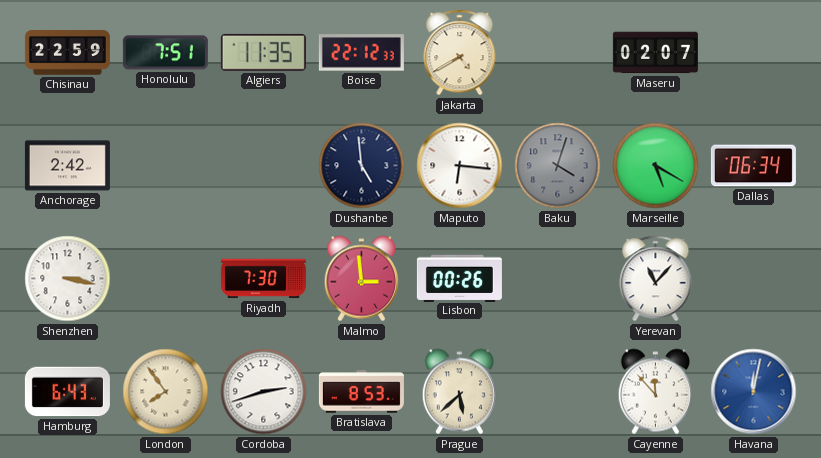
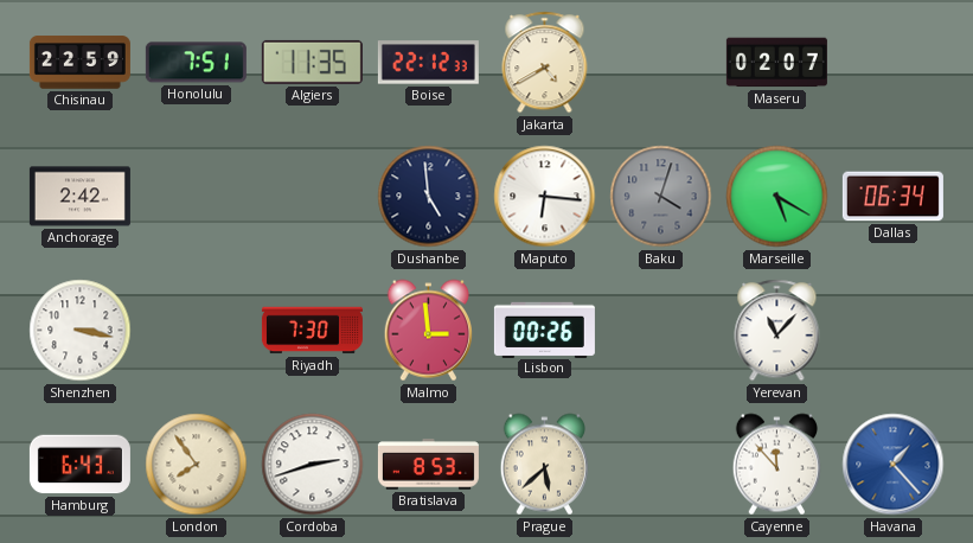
Havana: 12:02 -> 1:23 (894, 465)
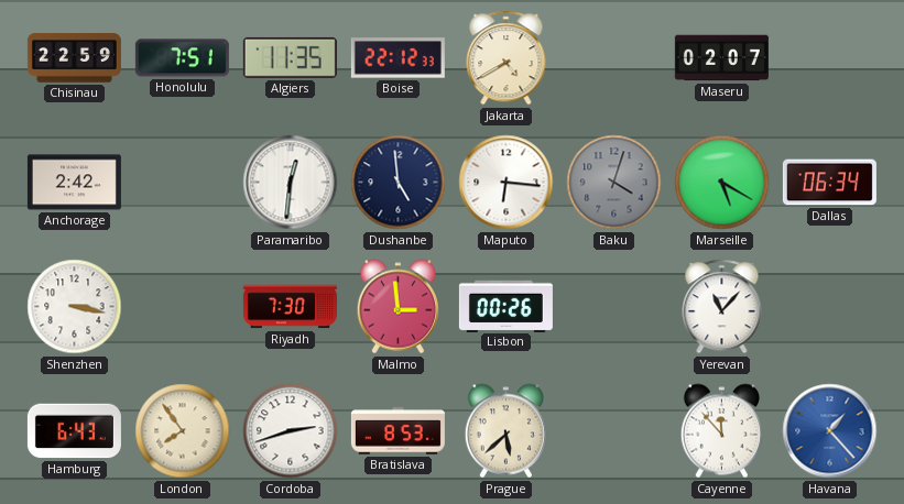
Paramaribo: none -> 12:31 (291, 183)
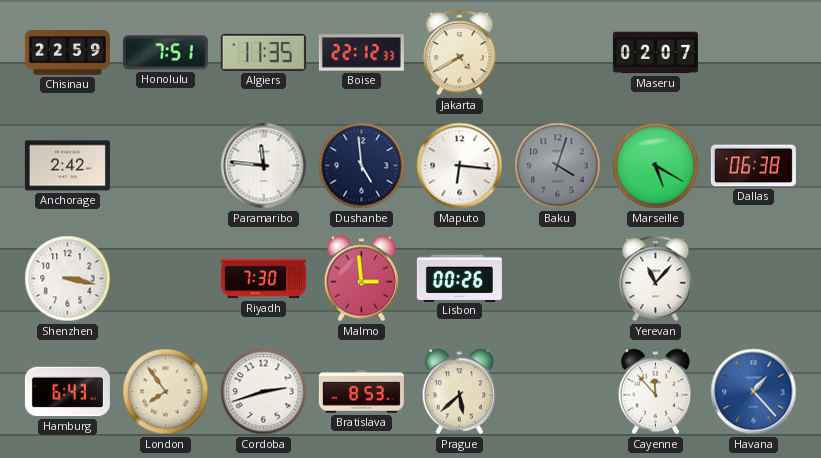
Paramaribo: 12:31 -> 11:46 (264, 166)
Dallas: 06:34 -> 06:38 (753, 166)
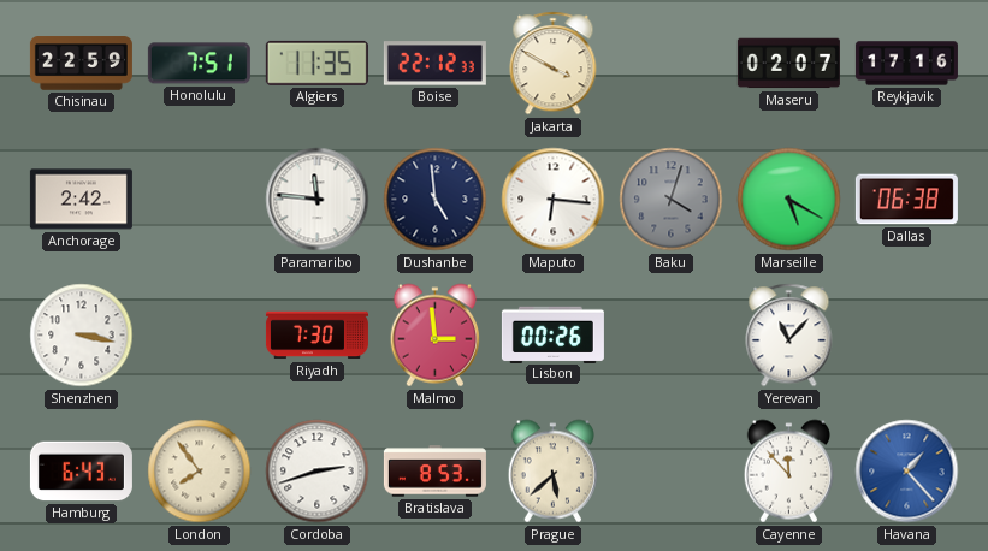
Jakarta: 4:40 -> 3:50 (554, 64)
Reykjavik: none -> 17:16 (906, 64)
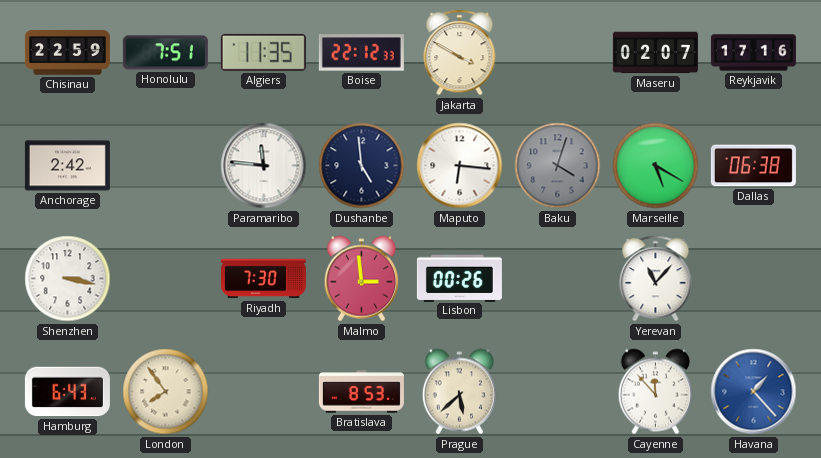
Cordoba: 2:42 -> none (318, 472)
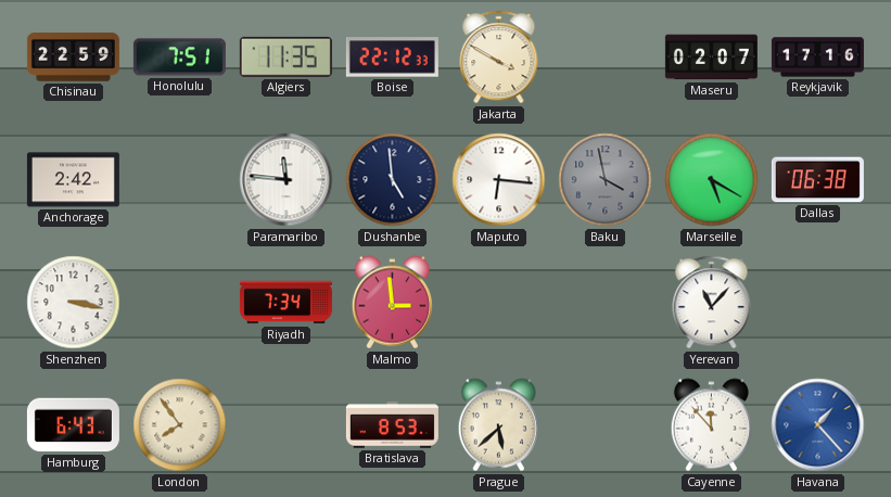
Baku: 4:03 -> 3:58 (606, 180)
Riyadh: 7:30 -> 7:34 (285, 303)
Lisbon: 00:26 -> none (459, 278)
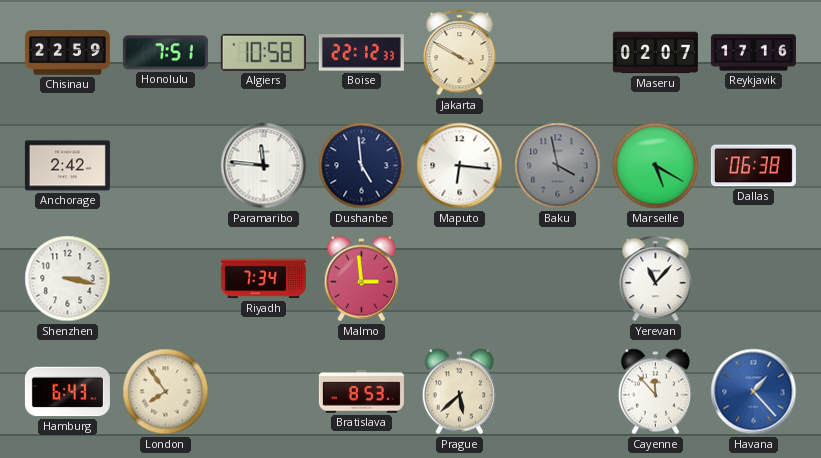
Algiers: 11:35 -> 10:58 (263, 52)
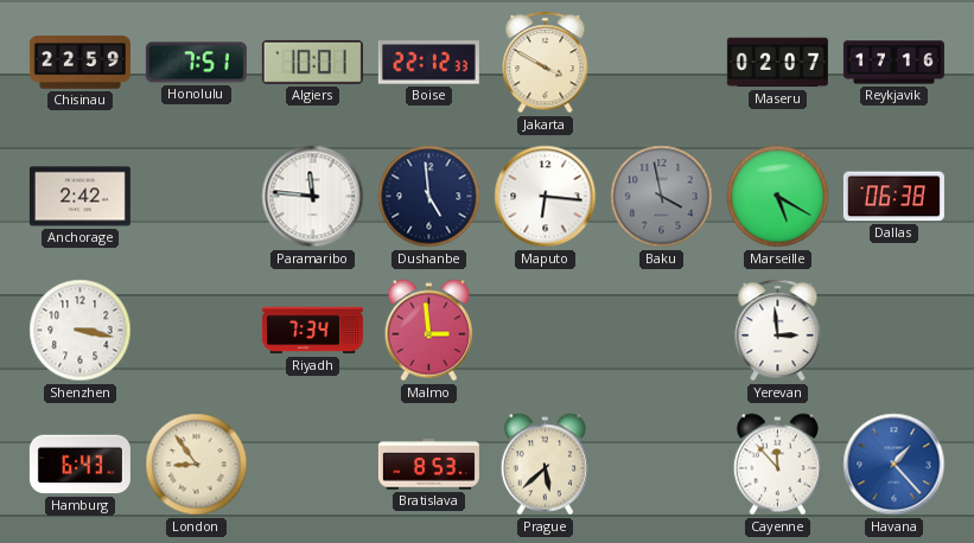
Algiers: 10:58 -> 10:01 (312, 62)
Yerevan: 11:07 -> 2:59 (778, 331)
London: 7:54 -> 8:54 (197, 465)
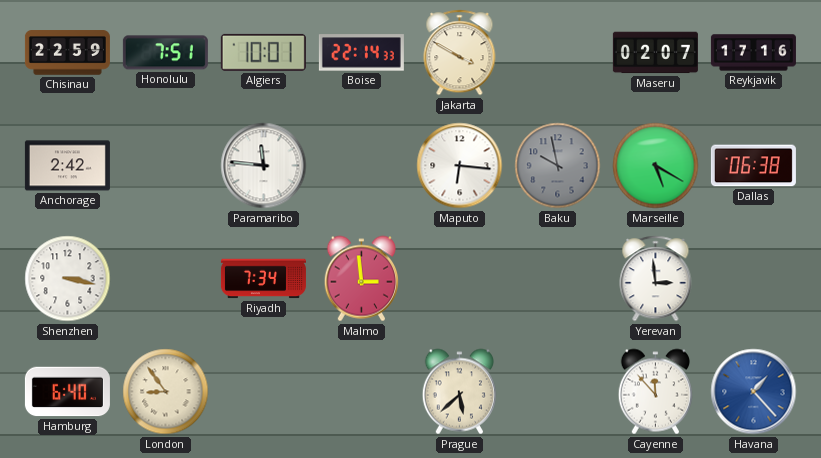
Boise: 22:12 -> 22:14 (361, 53)
Dushanbe: 4:59 -> none (429, 197)
Baku: 3:58 -> 9:58 (558, 166)
Hamburg: 6:43 -> 6:40 (67, 392)
Bratislava: 8:53 -> none (428, 465)
